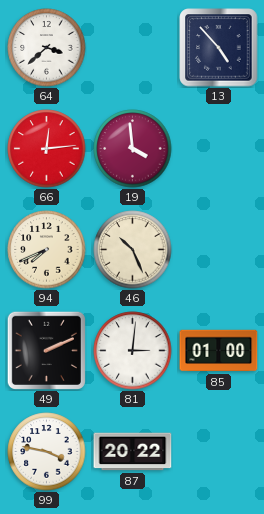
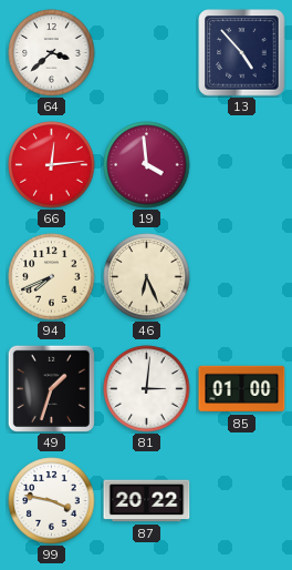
46: 10:26 -> 6:26 (147, 277)
49: 2:11 -> 1:33 (51, 388)
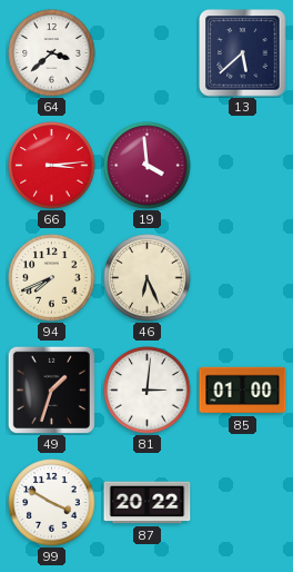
13: 4:53 -> 5:38 (243, 53)
66: 12:14 -> 3:14 (52, 166)
99: 3:47 -> 3:50 (52, 503)
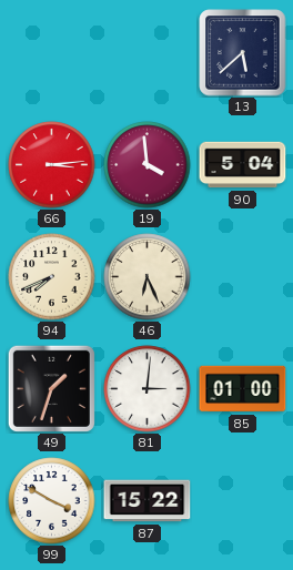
64: 3:38 -> none (52, 53)
90: none -> 5:04 (243, 165)
87: 20:22 -> 15:22 (148, 501)
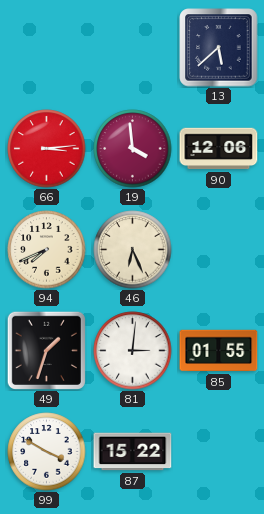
90: 5:04 -> 12:06 (219, 149)
85: 01:00 -> 01:55 (219, 351)
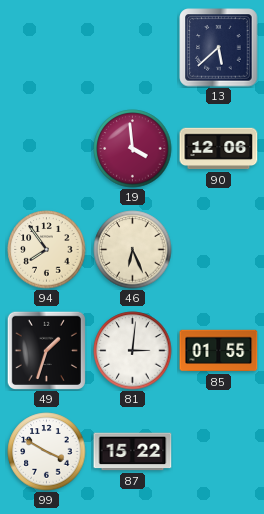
66: 3:14 -> none (47, 149)
94: 7:41 -> 7:54 (47, 250)
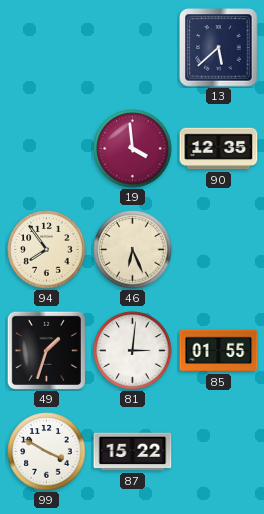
90: 12:06 -> 12:35 (219, 149)
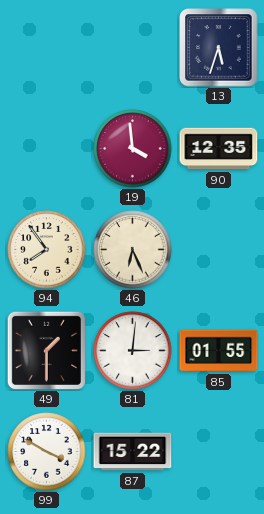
13: 5:38 -> 5:33 (219, 48)
49: 1:33 -> 1:30 (46, 350)
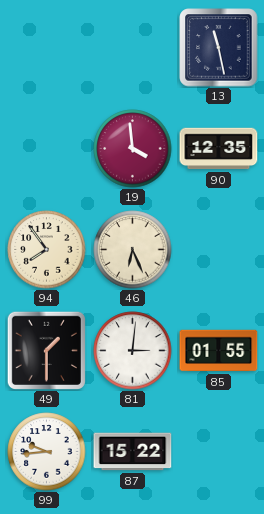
13: 5:33 -> 11:28 (219, 48)
99: 3:50 -> 9:44 (47, 452)
